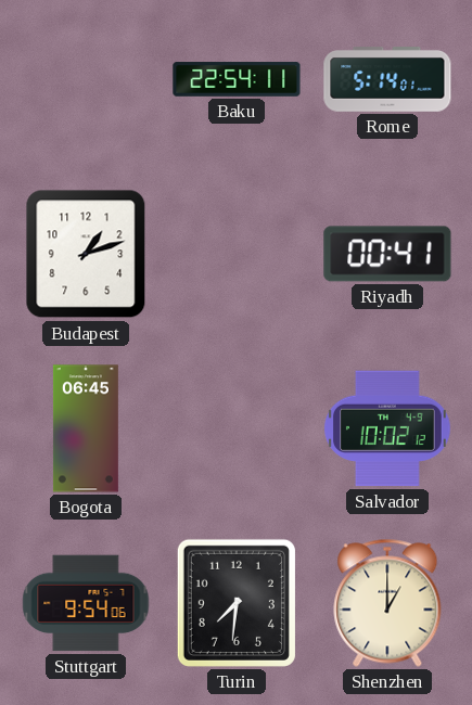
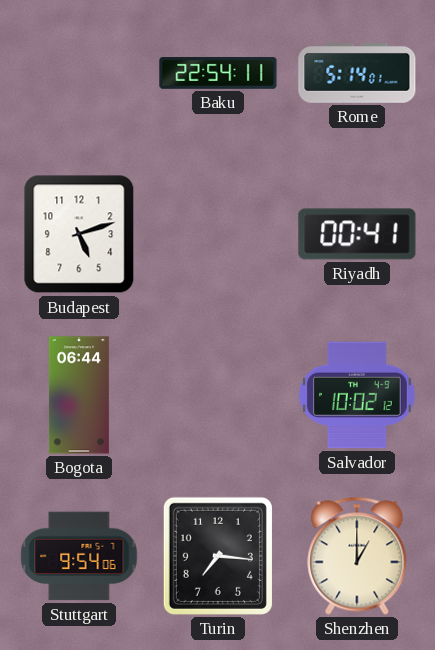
Budapest: 1:12 -> 5:12 (79, 234)
Bogota: 06:45 -> 06:44 (79, 395)
Turin: 7:31 -> 7:16 (218, 556)
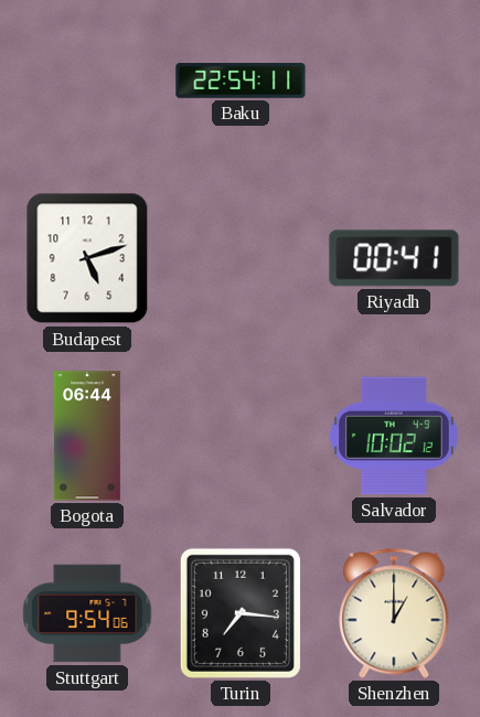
Rome: 5:14 -> none (357, 74)
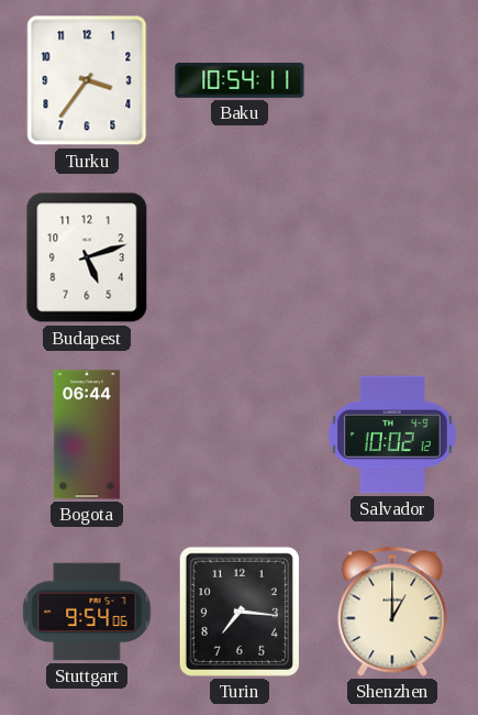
Turku: none -> 3:36 (87, 80)
Baku: 22:54 -> 10:54 (240, 80)
Riyadh: 00:41 -> none (394, 258)
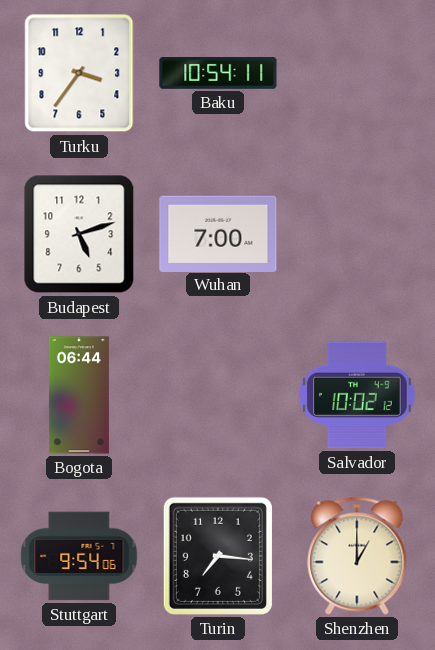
Wuhan: none -> 7:00 (218, 233)
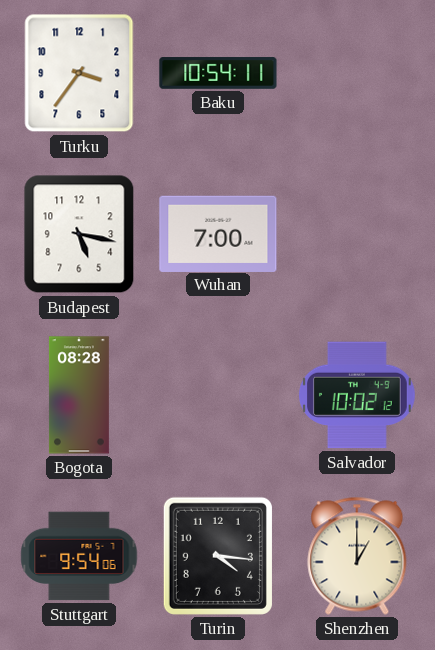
Budapest: 5:12 -> 5:17 (79, 234)
Bogota: 06:44 -> 08:28 (79, 395)
Turin: 7:16 -> 4:16 (218, 556)
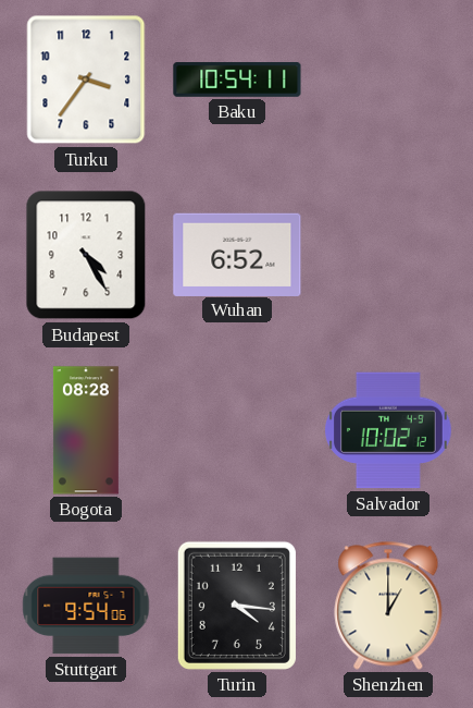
Budapest: 5:17 -> 4:25 (86, 255)
Wuhan: 7:00 -> 6:52 (237, 254)
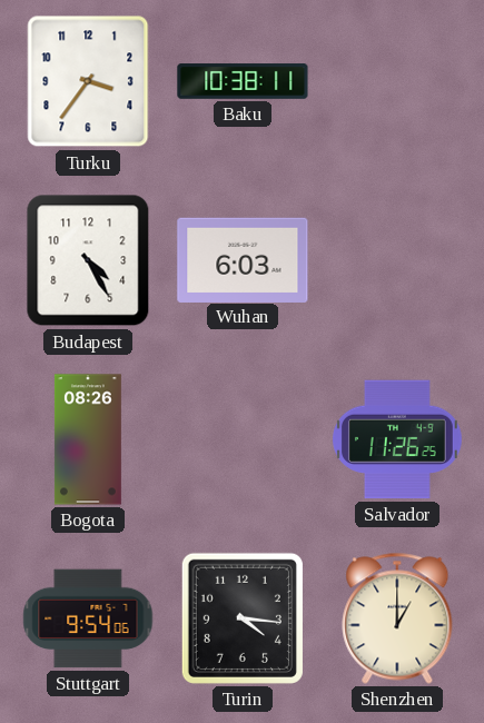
Baku: 10:54 -> 10:38 (243, 81)
Wuhan: 6:52 -> 6:03 (243, 259)
Bogota: 08:28 -> 08:26 (88, 439)
Salvador: 10:02 -> 11:26 (398, 439)
